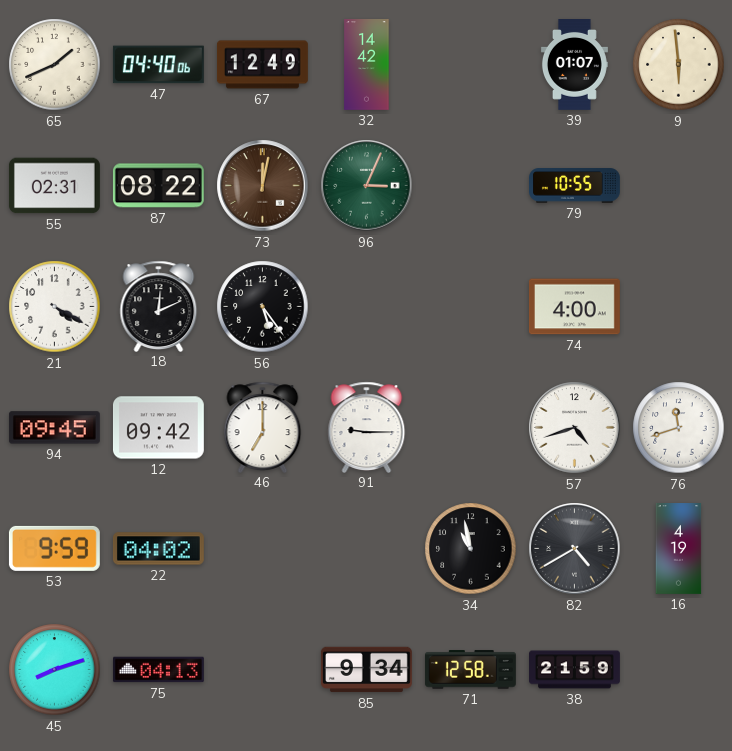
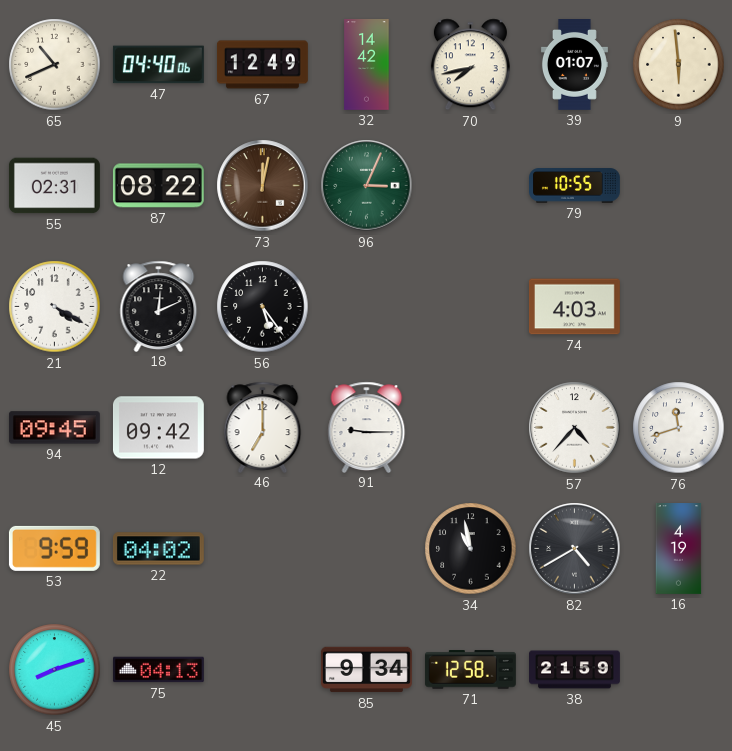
65: 1:41 -> 10:41 (55, 65)
70: none -> 7:43 (470, 65)
74: 4:00 -> 4:03 (574, 307)
57: 4:42 -> 4:37 (575, 428)
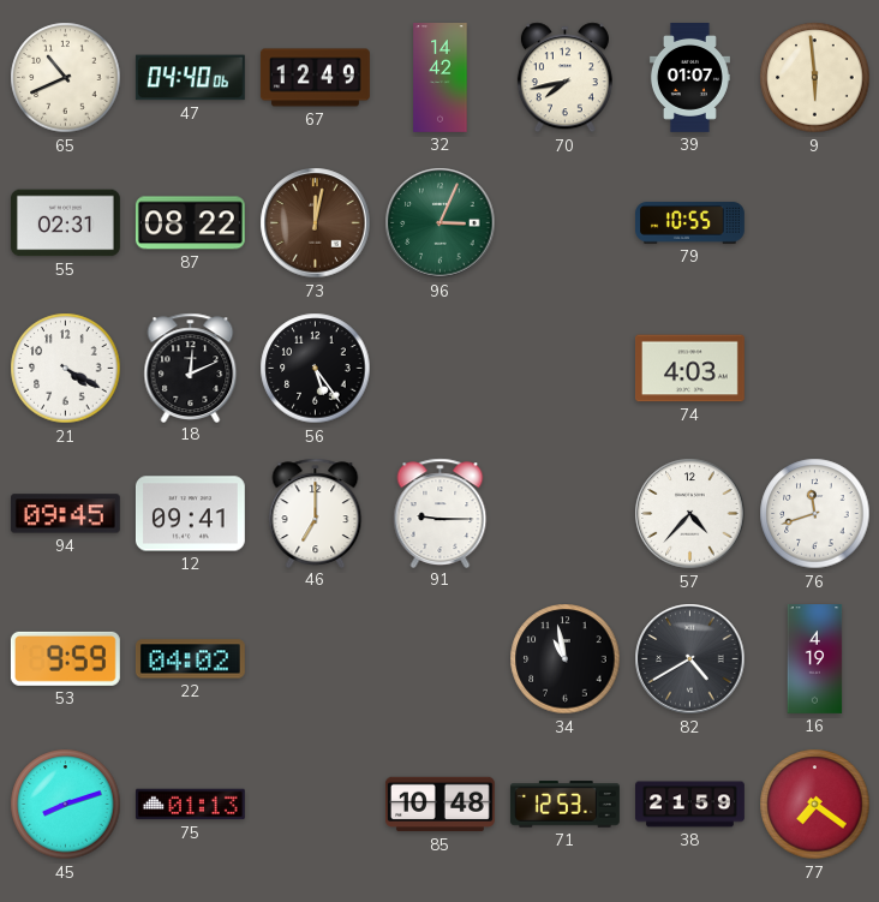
12: 09:42 -> 09:41 (190, 514)
75: 04:13 -> 01:13 (190, 805)
85: 9:34 -> 10:48 (439, 805)
71: 12:58 -> 12:53 (564, 805)
77: none -> 7:21 (815, 805)
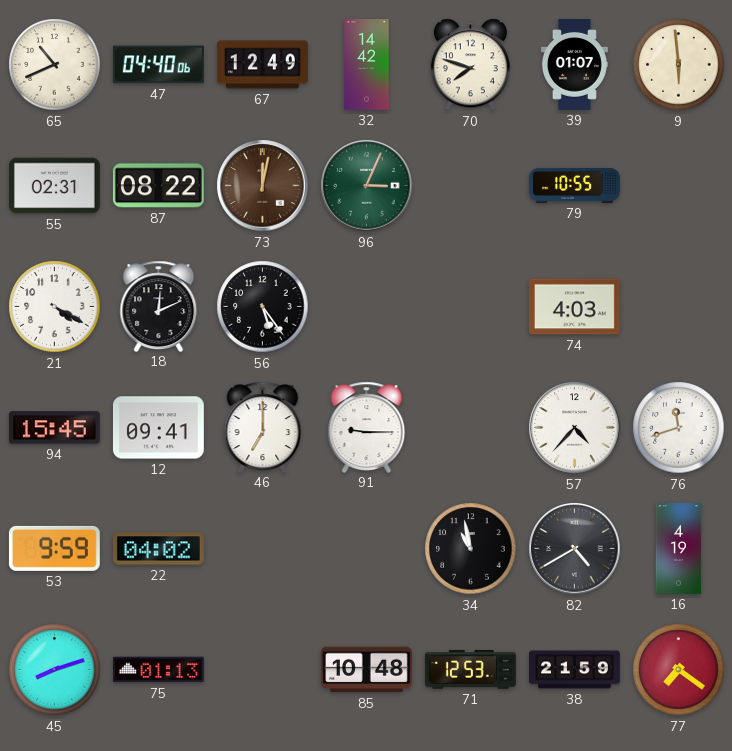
70: 7:43 -> 7:48 (470, 65)
94: 09:45 -> 15:45 (54, 428)
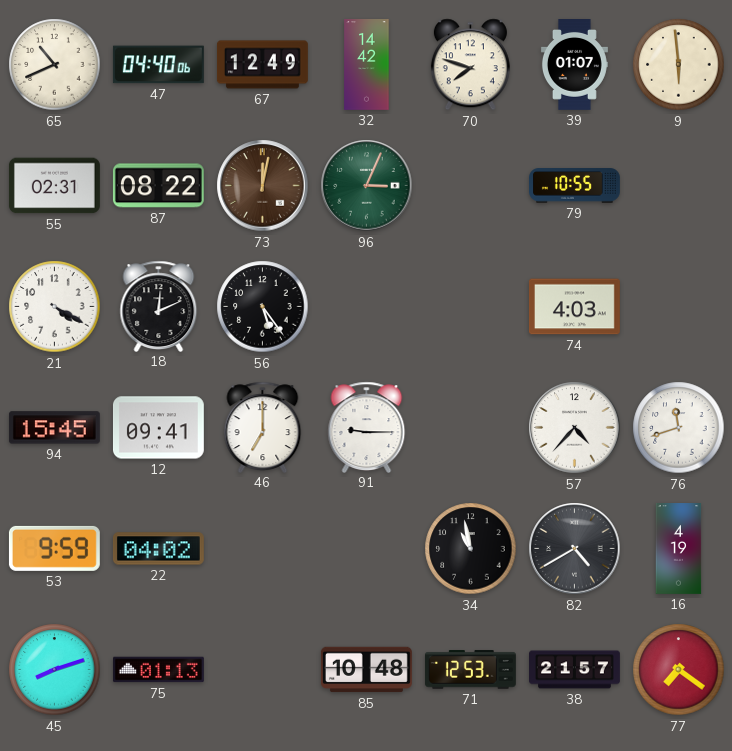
38: 21:59 -> 21:57 (575, 670)
